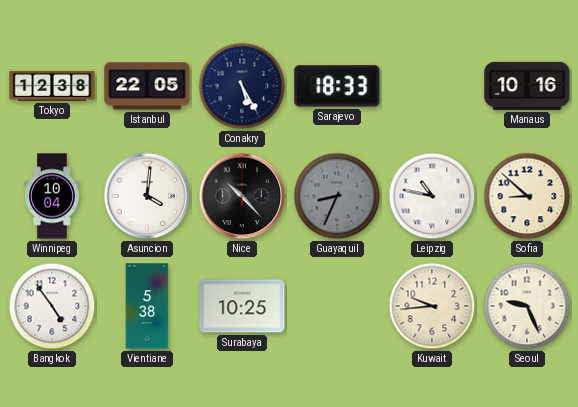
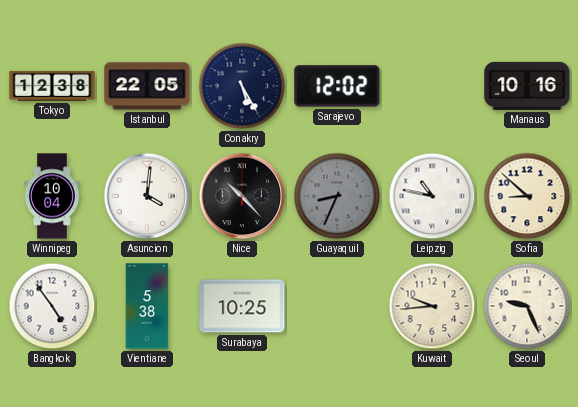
Sarajevo: 18:33 -> 12:02 (337, 86)
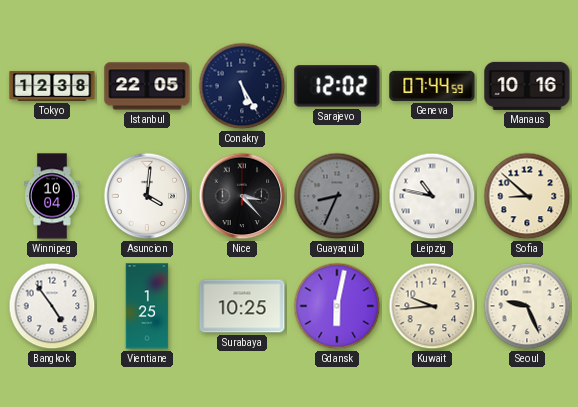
Geneva: none -> 07:44 (432, 86)
Nice: 10:23 -> 3:23 (242, 196)
Vientiane: 5:38 -> 1:25 (147, 306)
Gdansk: none -> 6:02 (337, 306)
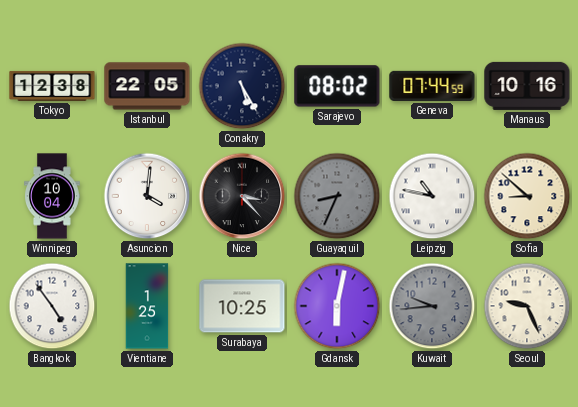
Sarajevo: 12:02 -> 08:02 (337, 86)
Kuwait dial: cream -> grey (432, 306)
